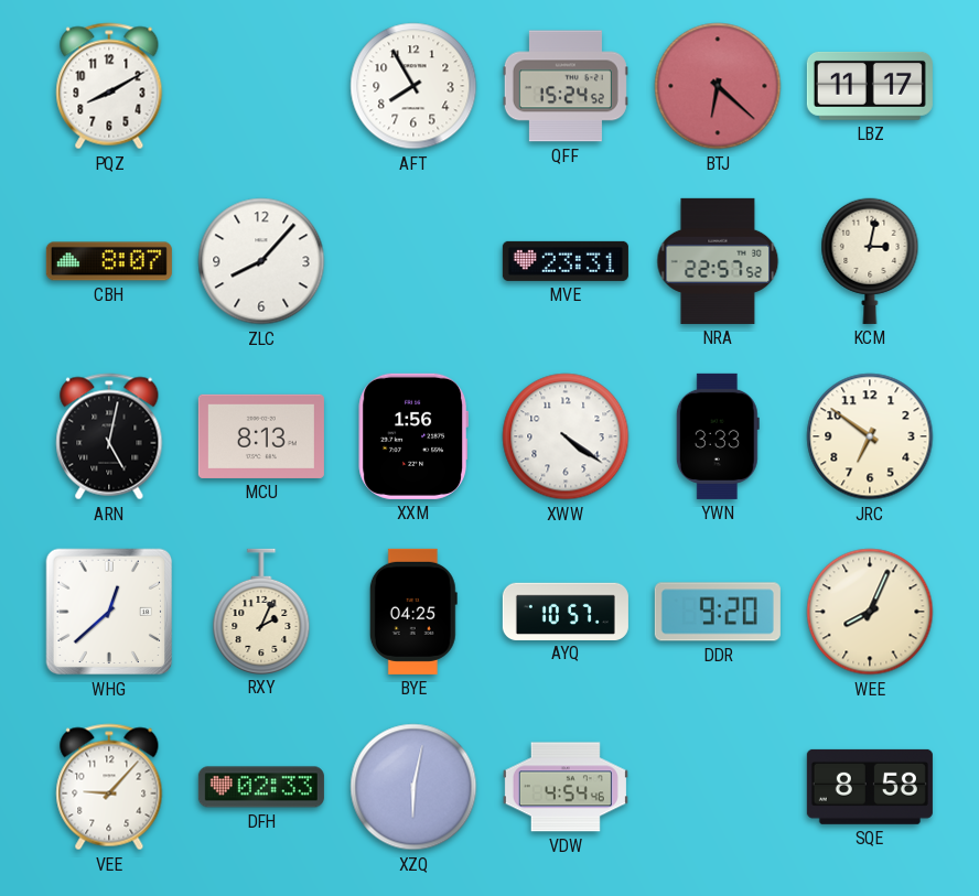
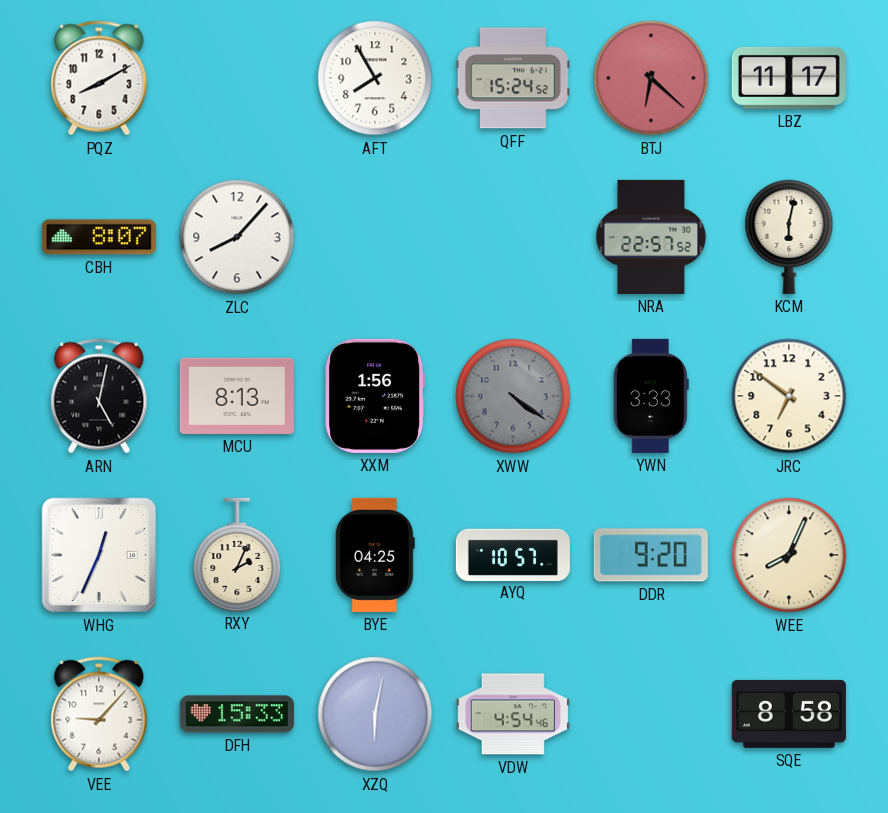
MVE: 23:31 -> none (566, 261)
KCM: 3:02 -> 6:02 (789, 237)
XWW dial: white -> grey (513, 396)
WHG: 12:38 -> 12:34 (99, 555)
DFH: 02:33 -> 15:33 (237, 714)
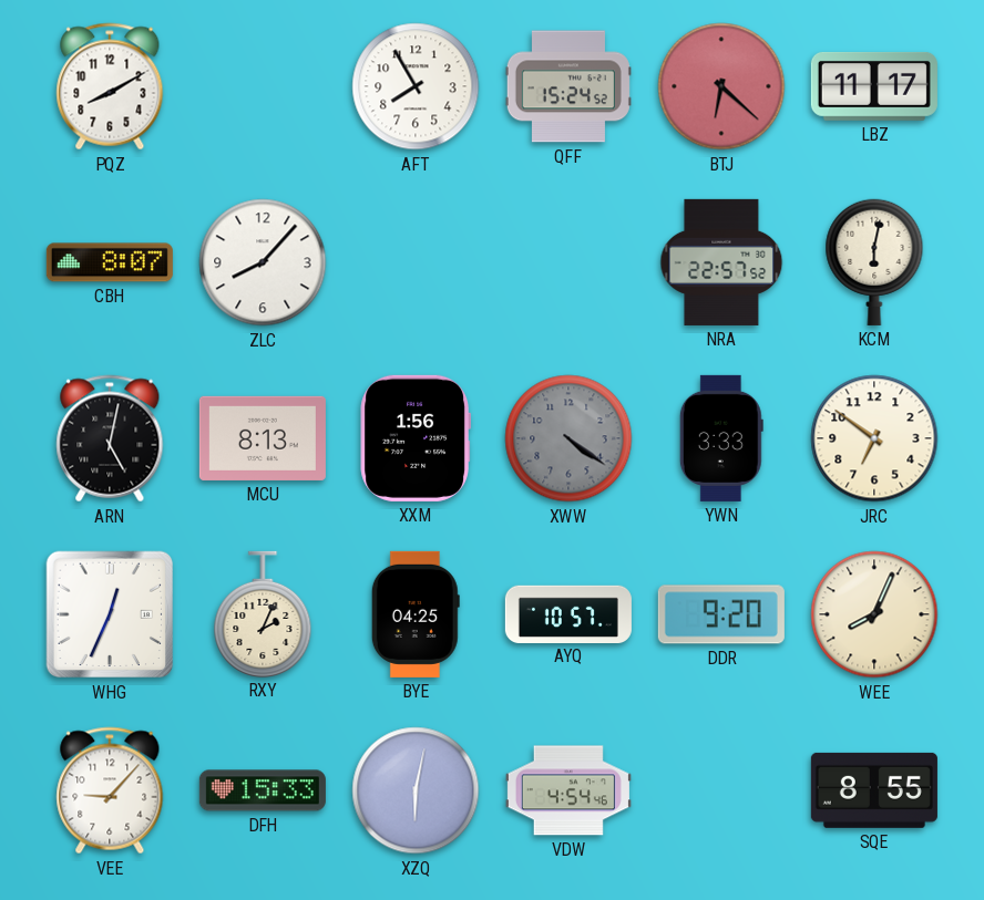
SQE: 8:58 -> 8:55 (874, 790)
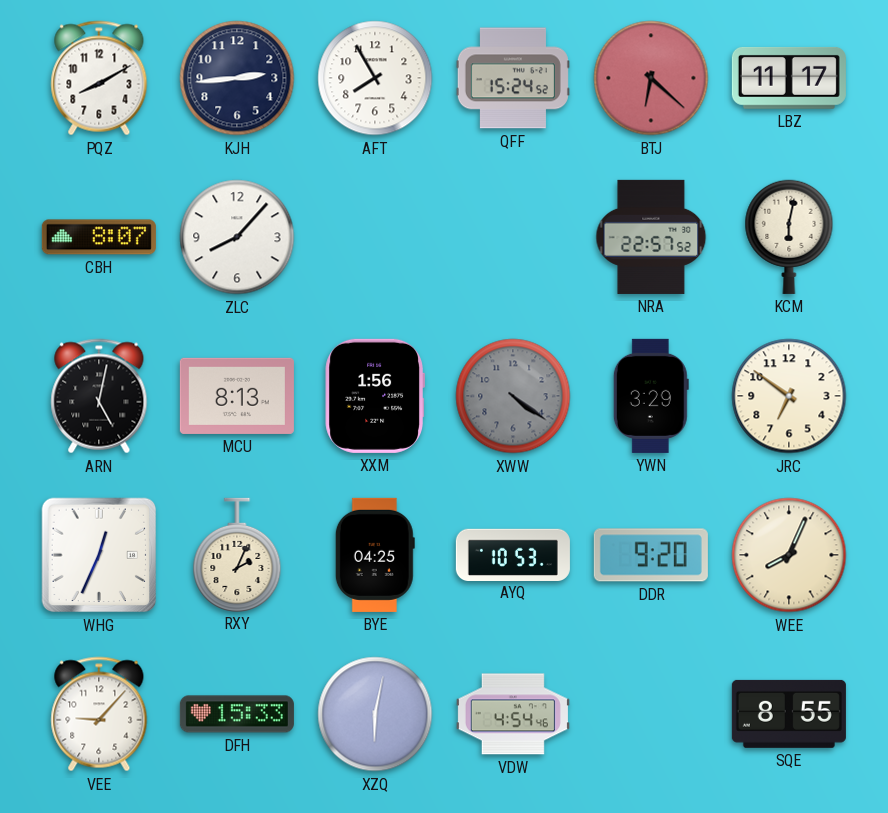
KJH: none -> 2:44 (237, 78)
YWN: 3:33 -> 3:29 (651, 396)
AYQ: 10:57 -> 10:53 (513, 554)
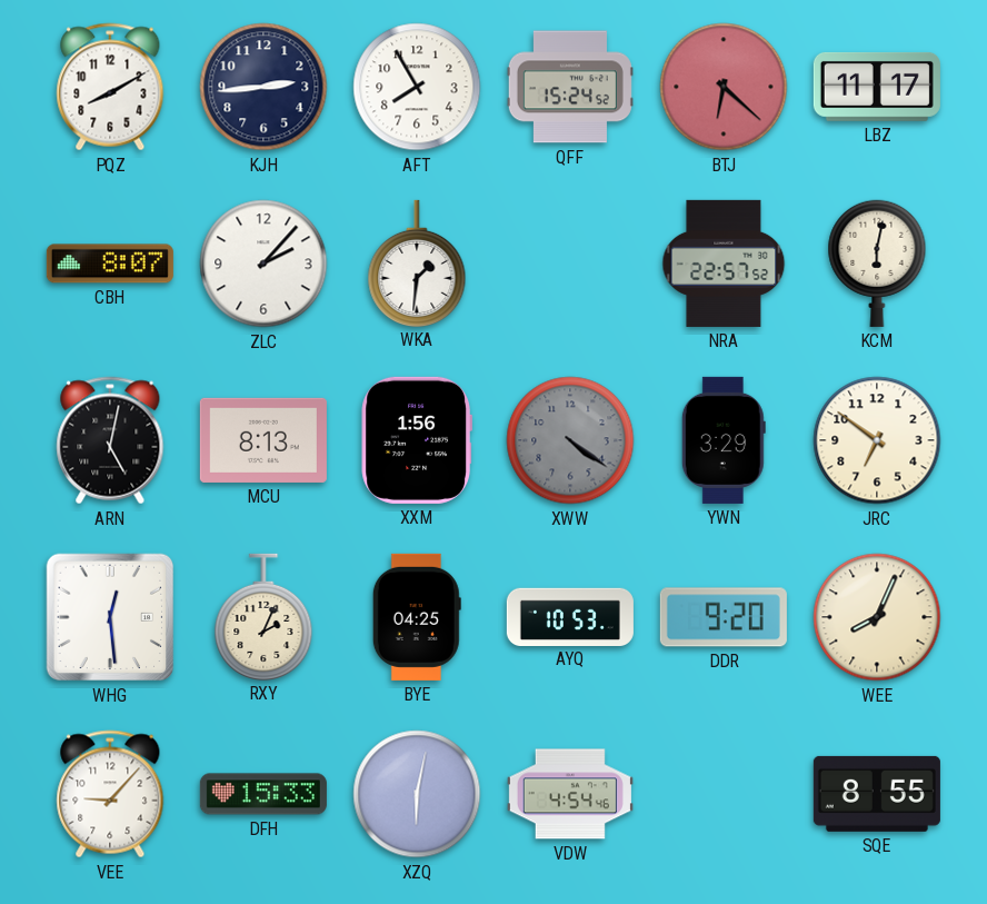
ZLC: 8:07 -> 2:07 (263, 264)
WKA: none -> 1:31 (417, 262)
WHG: 12:34 -> 12:29 (110, 617)
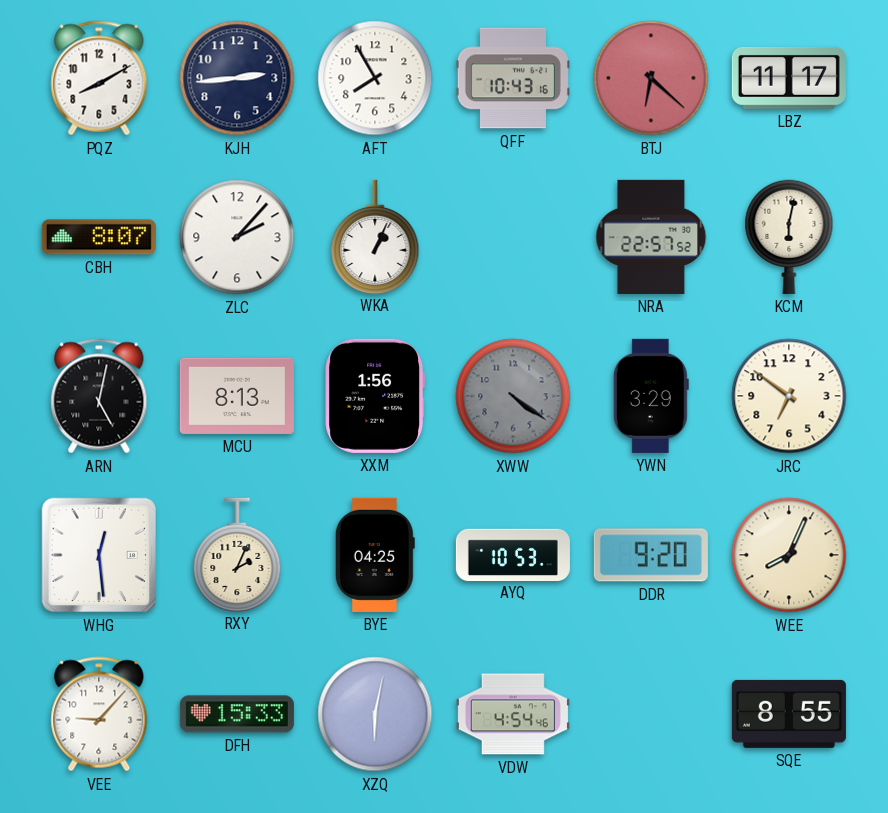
QFF: 15:24 -> 10:43 (513, 78)
WKA: 1:31 -> 1:04 (375, 236)
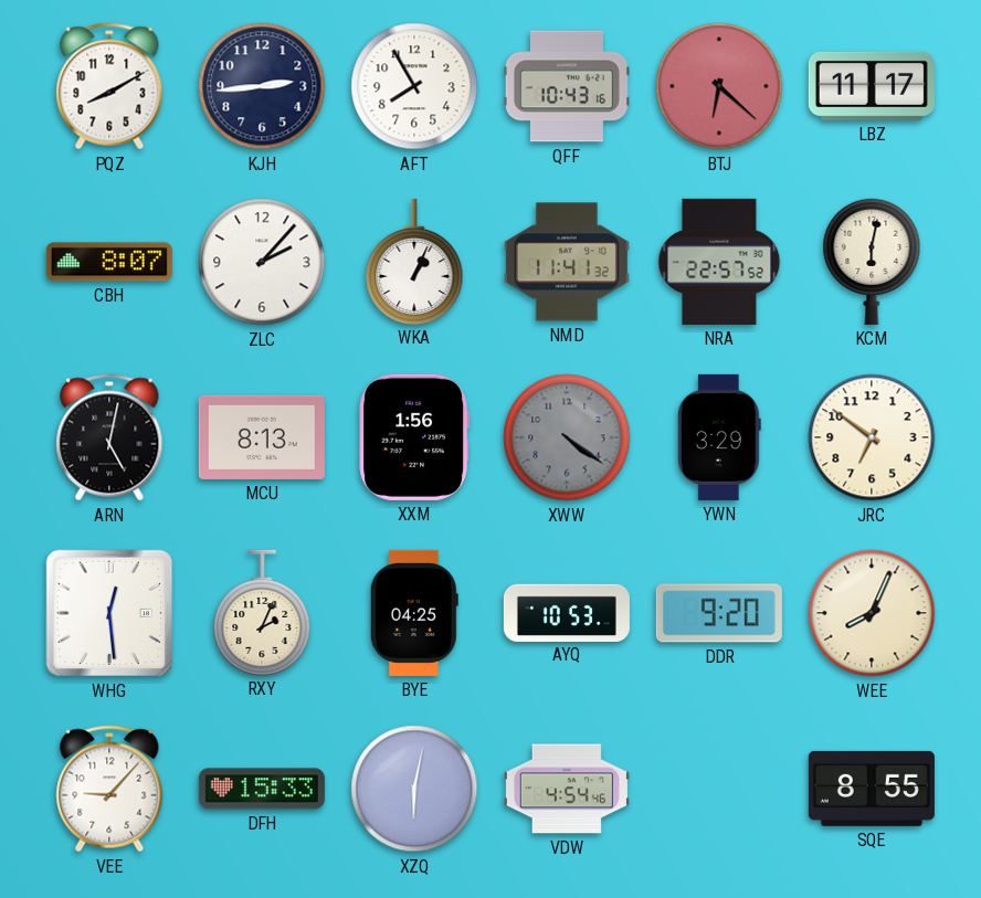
NMD: none -> 11:41 (567, 262)
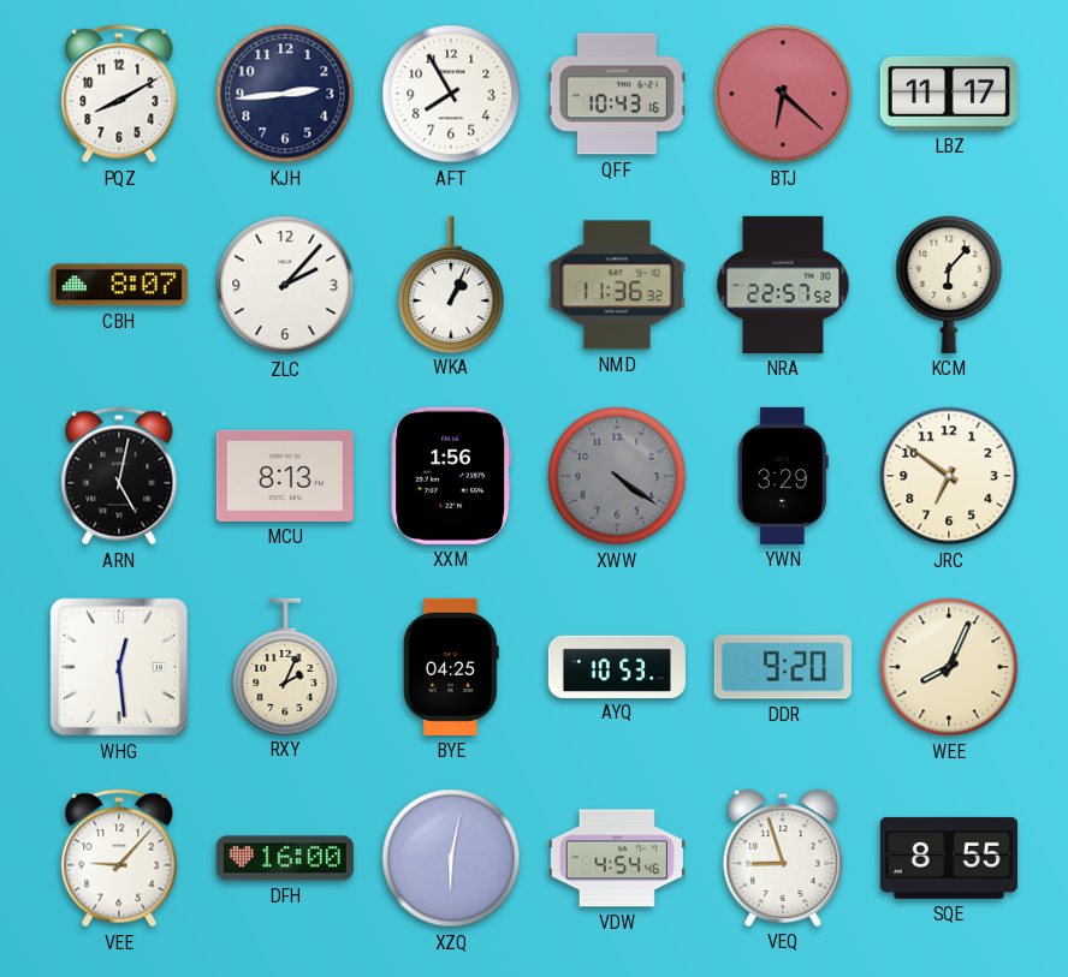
NMD: 11:41 -> 11:36 (617, 285)
KCM: 6:02 -> 6:07 (949, 285)
DFH: 15:33 -> 16:00 (285, 858)
VEQ: none -> 8:57 (783, 858)
